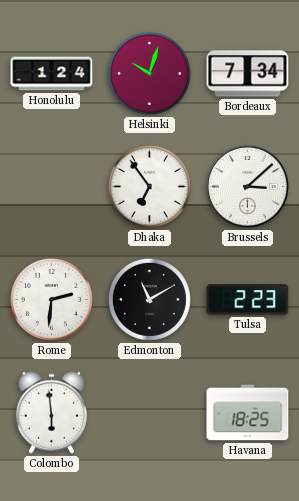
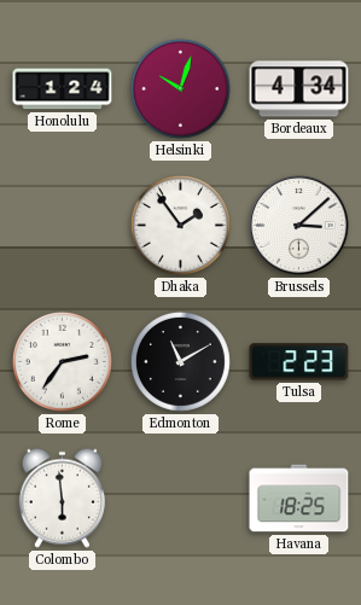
Bordeaux: 7:34 -> 4:34 (299, 89)
Dhaka: 6:54 -> 1:54 (180, 225)
Rome: 2:31 -> 2:36 (62, 361)
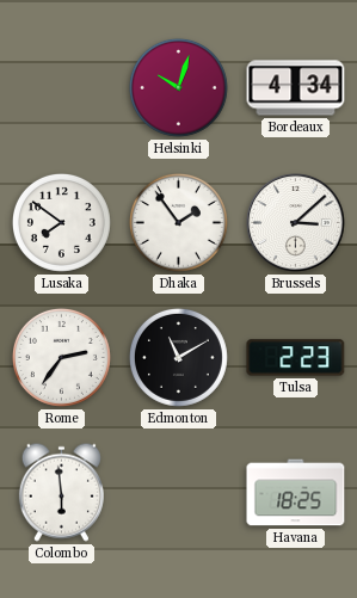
Honolulu: 1:24 -> none (63, 89)
Lusaka: none -> 7:51 (61, 222)
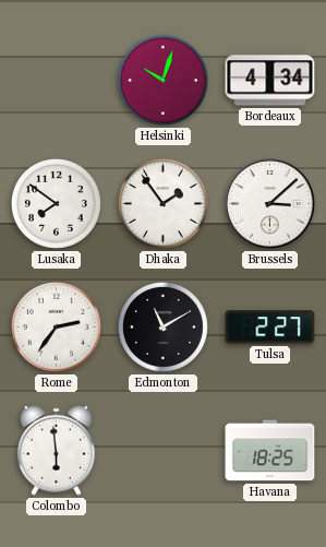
Tulsa: 2:23 -> 2:27 (270, 328)
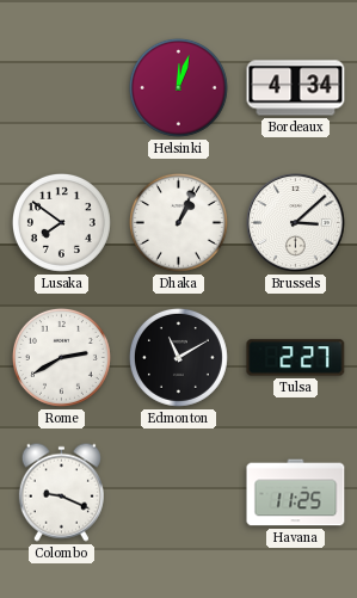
Helsinki: 10:03 -> 12:03 (178, 87)
Dhaka: 1:54 -> 1:04 (178, 222)
Rome: 2:36 -> 2:40 (61, 357)
Colombo: 5:59 -> 9:19 (61, 492)
Havana: 18:25 -> 11:25 (296, 493)
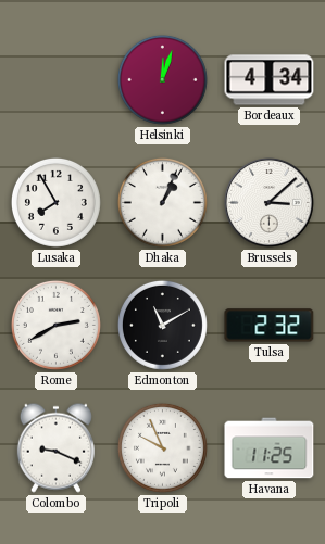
Lusaka: 7:51 -> 7:55 (55, 202)
Tulsa: 2:27 -> 2:32 (270, 326)
Tripoli: none -> 9:56 (162, 447)
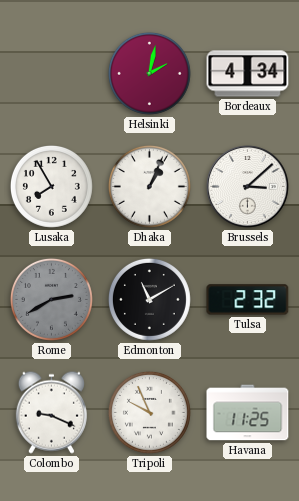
Helsinki: 12:03 -> 2:02 (149, 73)
Rome dial: white -> grey (51, 299)
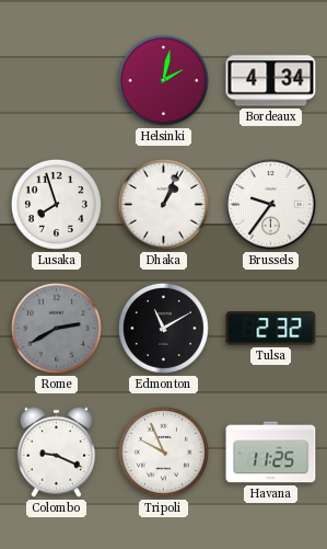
Lusaka: 7:55 -> 7:57 (56, 204)
Brussels: 3:08 -> 9:36 (271, 205)
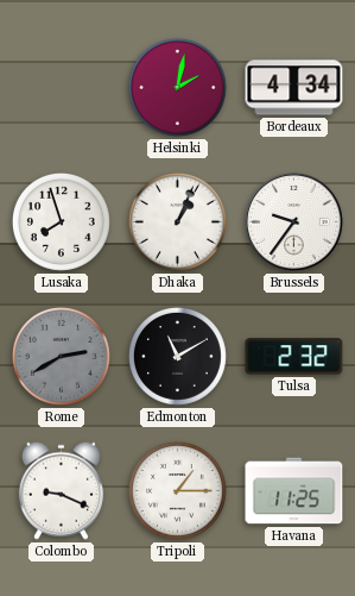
Tripoli: 9:56 -> 1:15 (177, 490)
